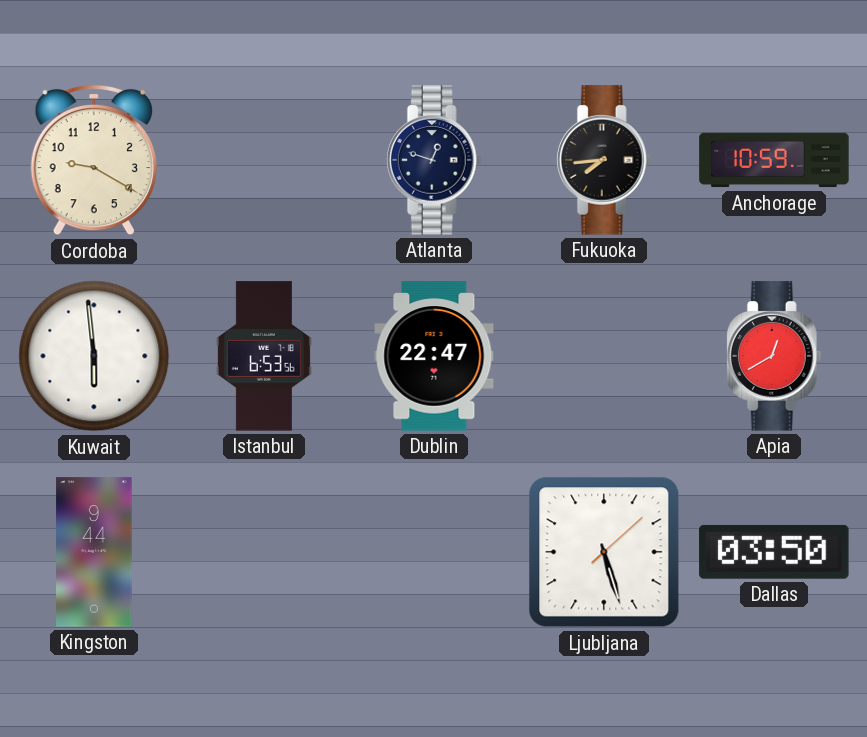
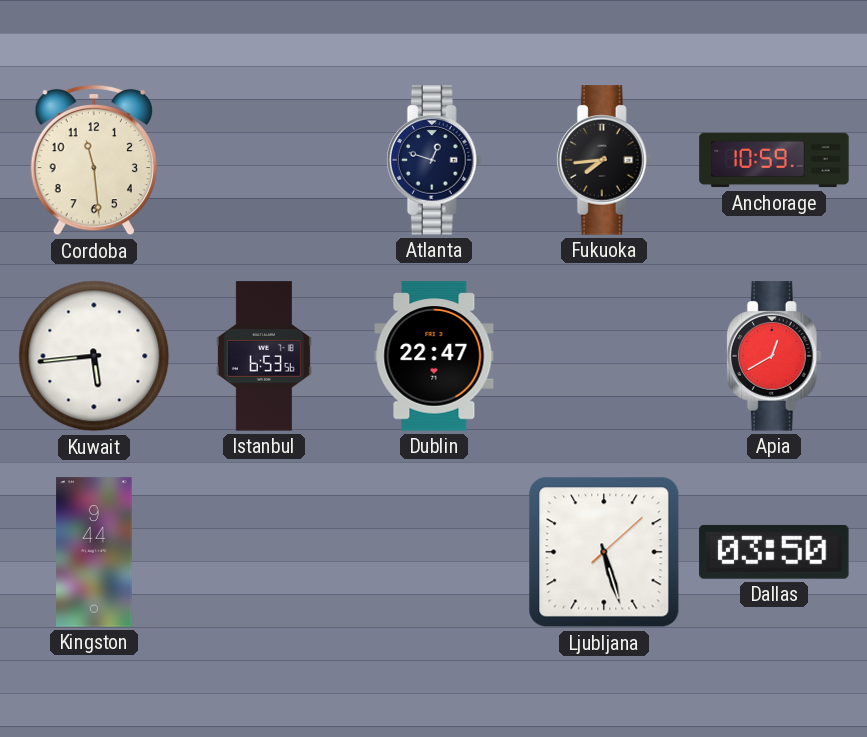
Cordoba: 9:20 -> 11:29 (94, 160)
Kuwait: 5:59 -> 5:44 (94, 356)
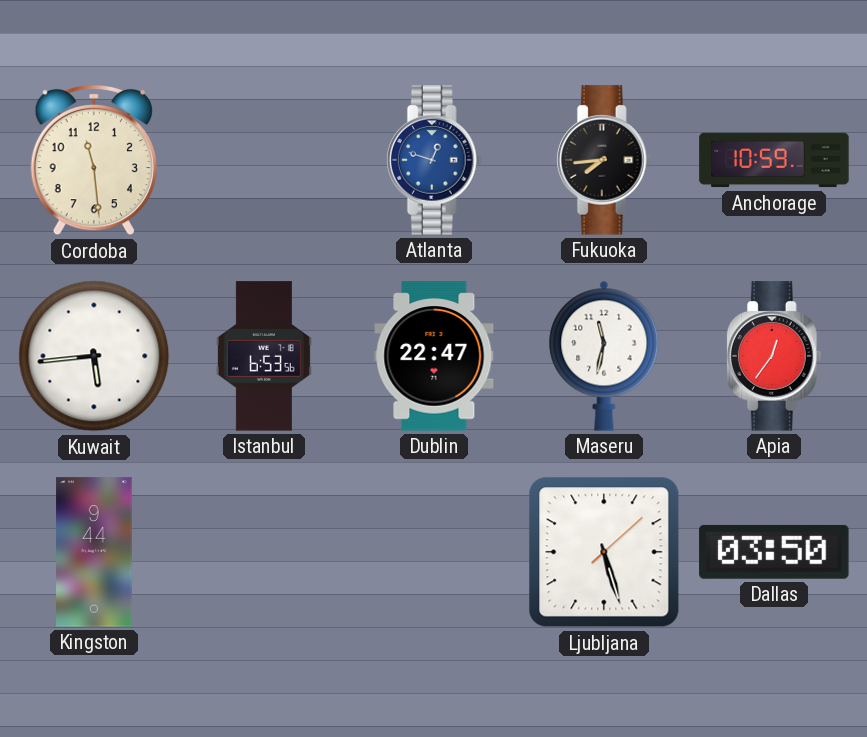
Atlanta dial: navy -> blue (434, 160)
Maseru: none -> 11:32 (604, 356)
Apia: 12:40 -> 12:36 (774, 356)
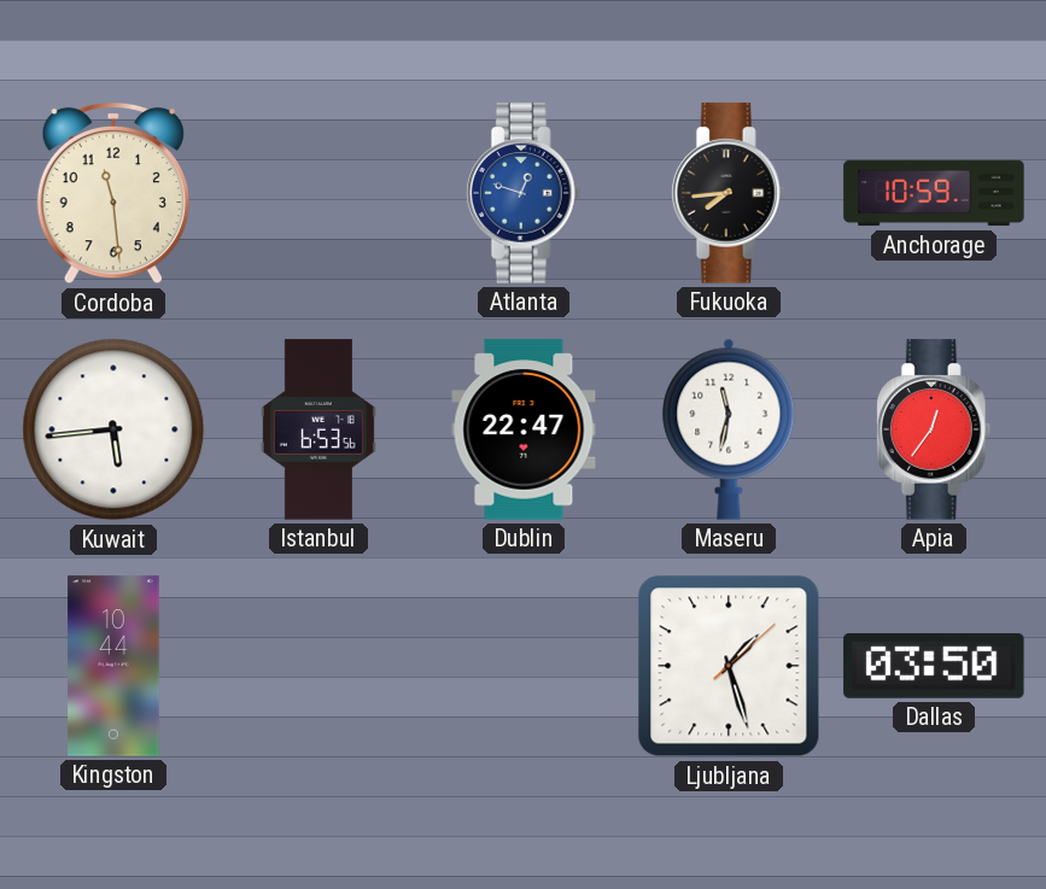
Kingston: 9:44 -> 10:44 (113, 666)
Ljubljana: 5:27 -> 1:27 (729, 666)
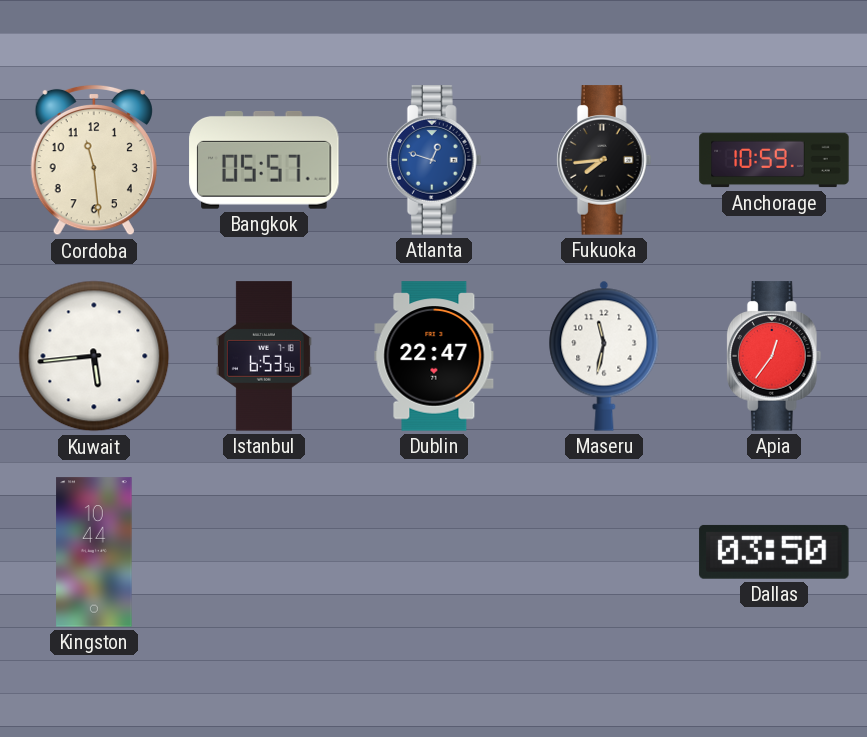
Bangkok: none -> 05:57 (264, 160)
Ljubljana: 1:27 -> none (729, 666)
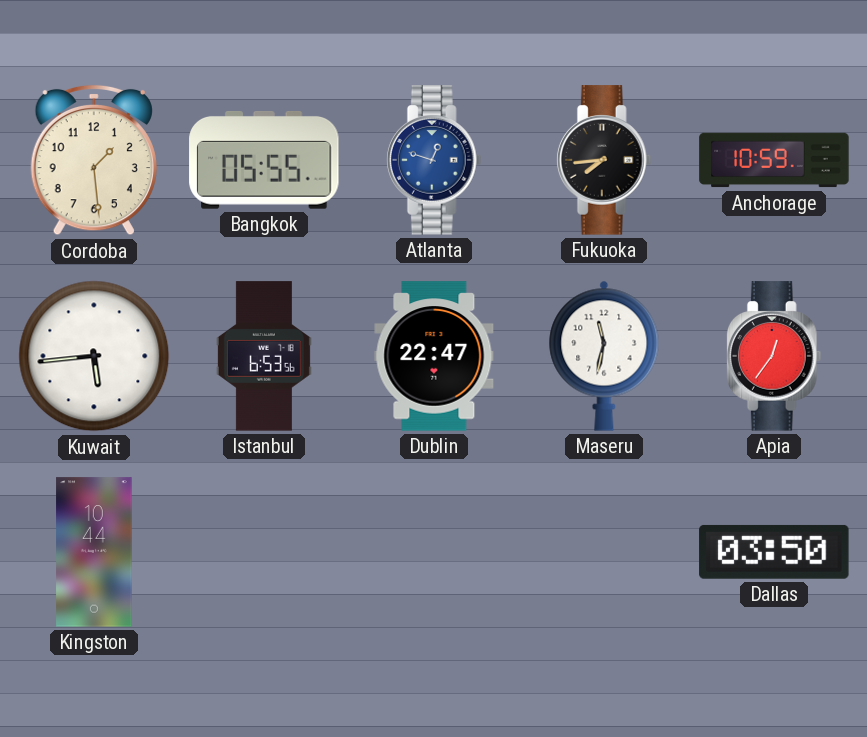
Cordoba: 11:29 -> 1:29 (94, 160)
Bangkok: 05:57 -> 05:55 (264, 160)
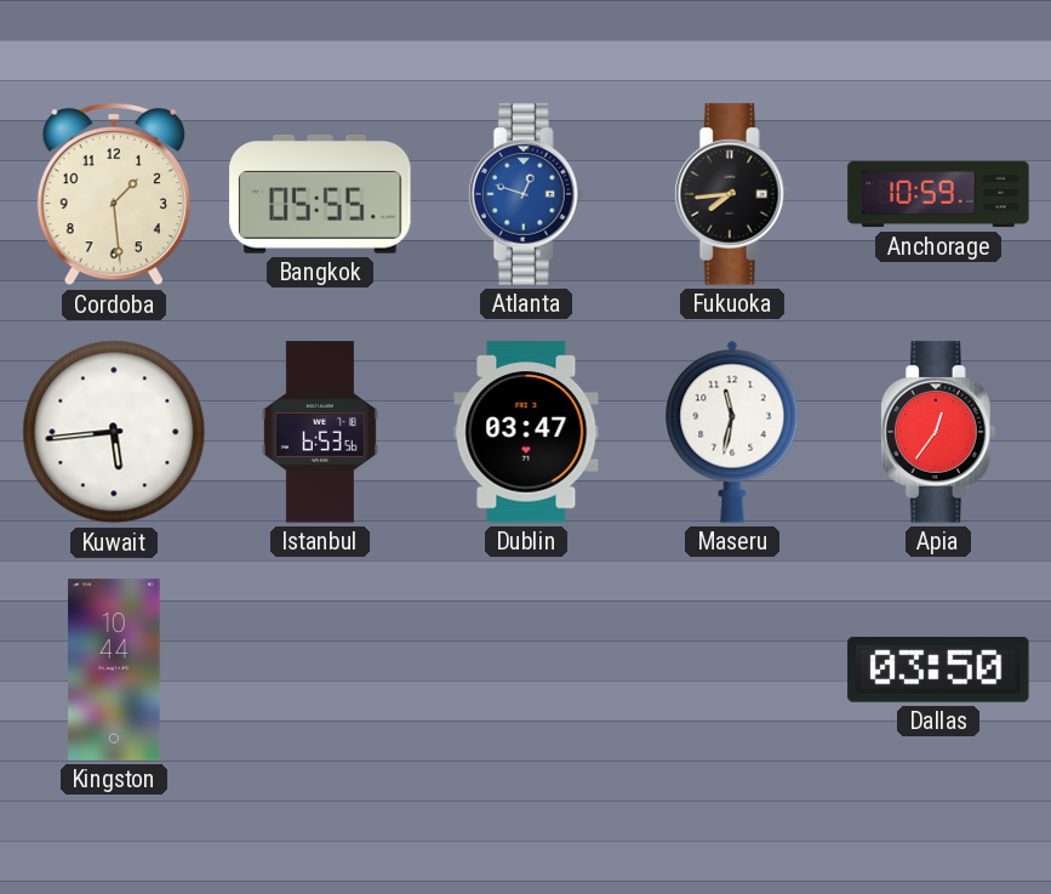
Dublin: 22:47 -> 03:47 (526, 432)
